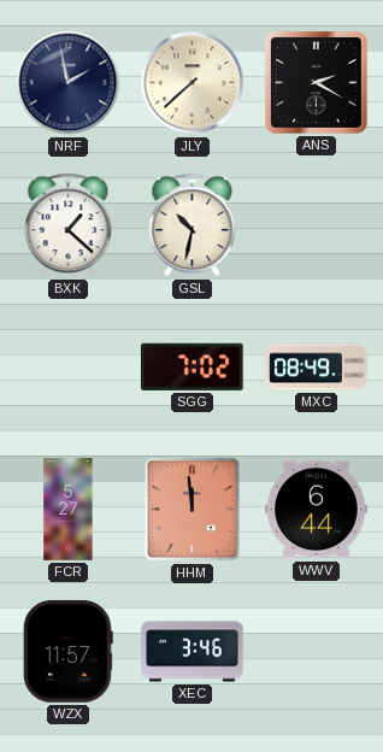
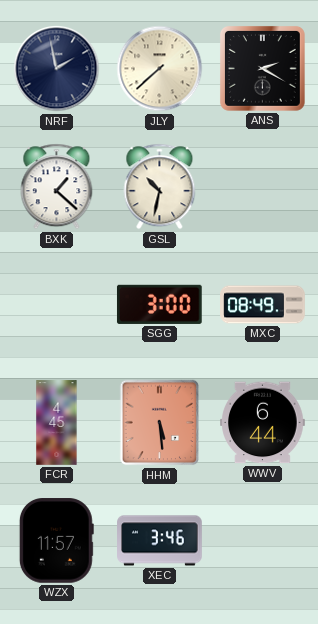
SGG: 7:02 -> 3:00 (160, 304)
FCR: 5:27 -> 4:45 (57, 423)
HHM: 11:59 -> 5:29 (160, 423)
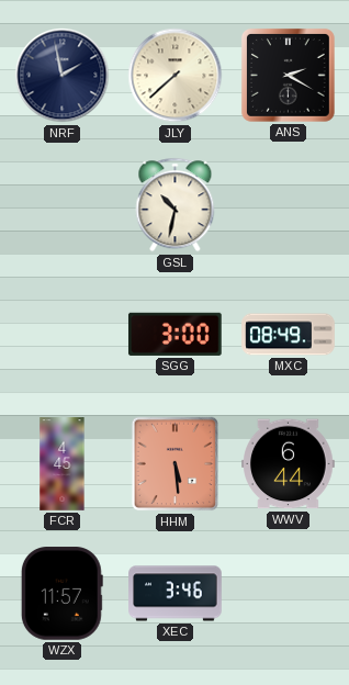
BXK: 1:22 -> none (57, 187)
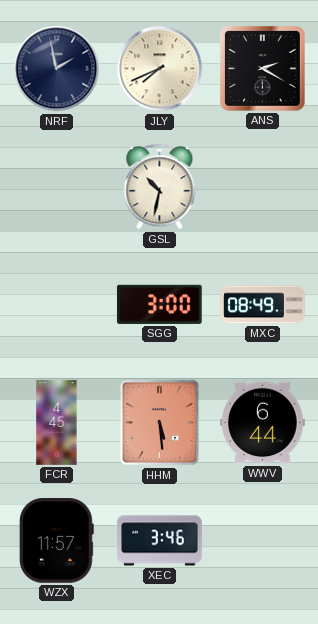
JLY: 7:38 -> 7:41 (160, 69)
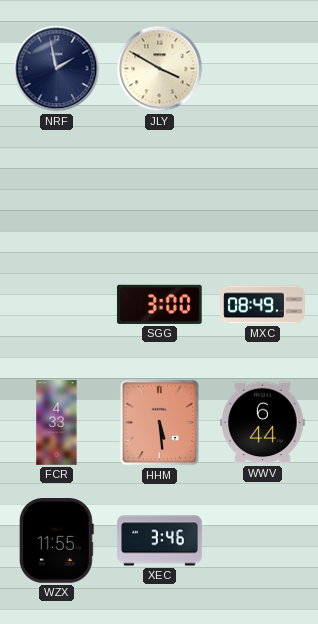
JLY: 7:41 -> 3:50 (160, 69)
ANS: 2:20 -> none (262, 68)
GSL: 10:32 -> none (160, 187)
FCR: 4:45 -> 4:33 (57, 423)
WZX: 11:57 -> 11:55 (56, 541)
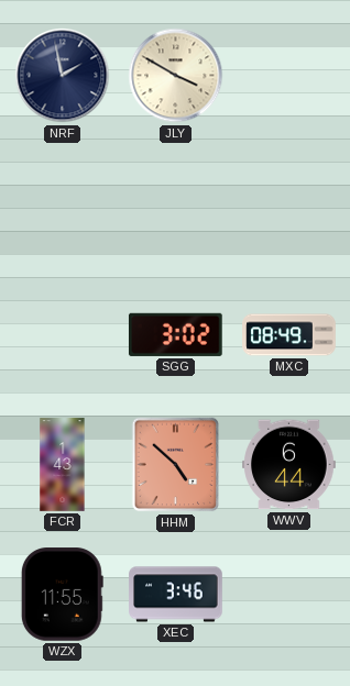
SGG: 3:00 -> 3:02 (176, 334)
FCR: 4:33 -> 1:43 (63, 465)
HHM: 5:29 -> 4:52 (176, 465)
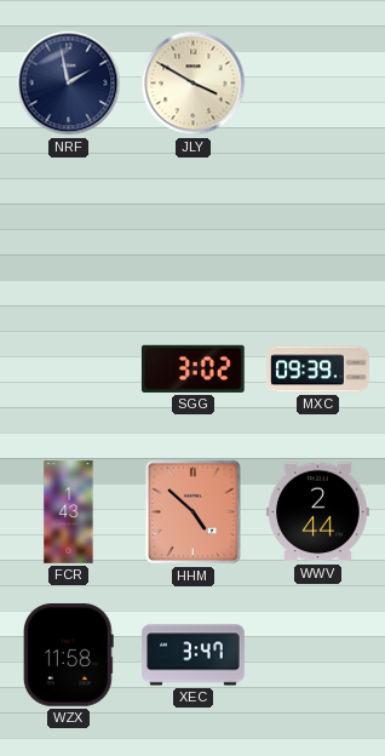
MXC: 08:49 -> 09:39 (318, 370)
WWV: 6:44 -> 2:44 (318, 512)
WZX: 11:55 -> 11:58 (68, 655)
XEC: 3:46 -> 3:47 (194, 655)
